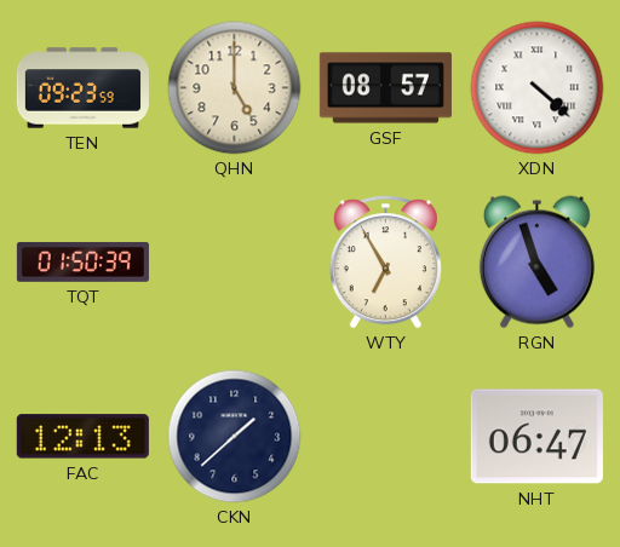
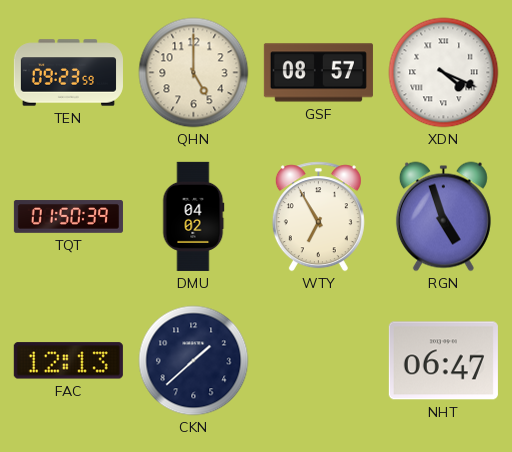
XDN: 4:22 -> 4:19 (444, 73)
DMU: none -> 04:02 (194, 216)
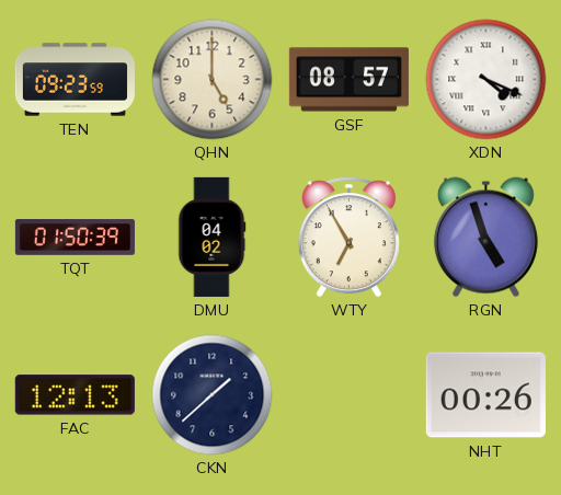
NHT: 06:47 -> 00:26 (485, 395)
